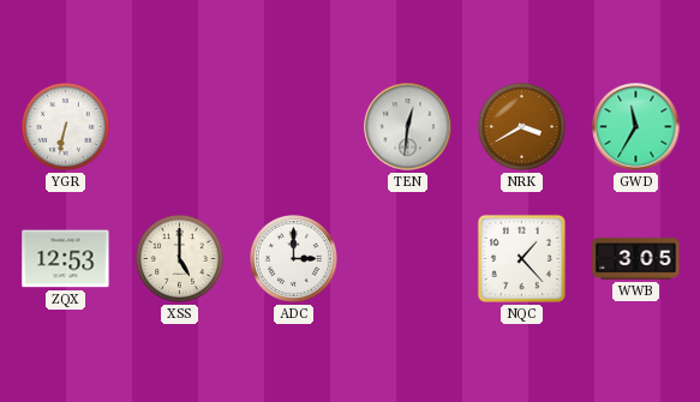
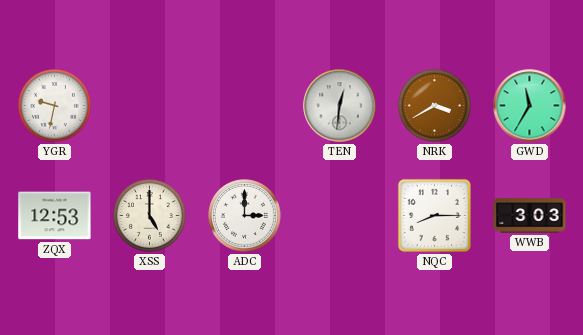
YGR: 6:32 -> 9:32 (55, 106)
NQC: 1:23 -> 8:15 (434, 215)
WWB: 3:05 -> 3:03 (530, 216)
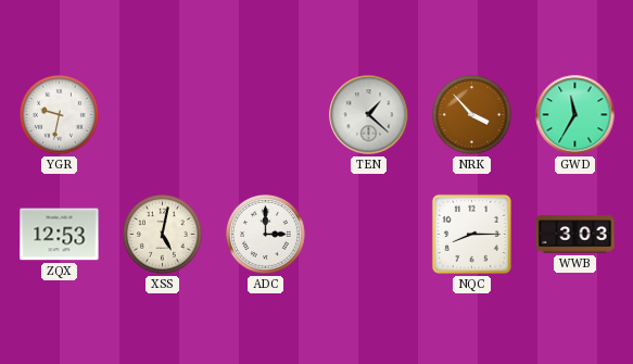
TEN: 12:31 -> 1:22 (369, 115)
NRK: 3:40 -> 3:53 (472, 115)
XSS: 5:00 -> 5:02 (163, 235)
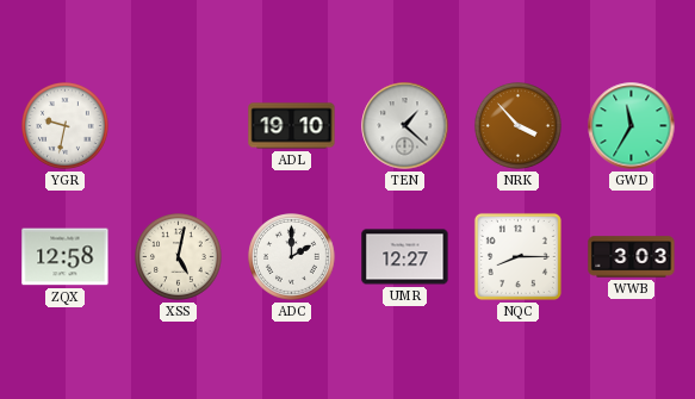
ADL: none -> 19:10 (292, 126)
ZQX: 12:53 -> 12:58 (66, 257)
ADC: 3:00 -> 2:00 (292, 257)
UMR: none -> 12:27 (405, 257)
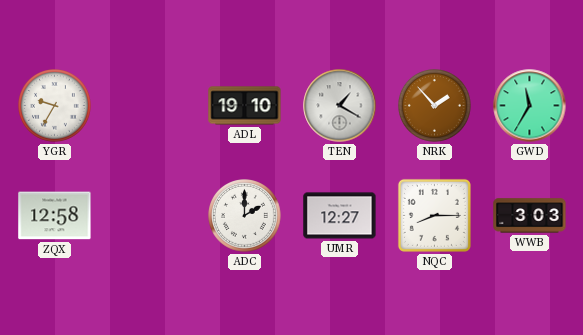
YGR: 9:32 -> 9:35 (55, 106)
TEN: 1:22 -> 1:20 (340, 106)
NRK: 3:53 -> 1:53 (435, 106)
XSS: 5:02 -> none (179, 257)
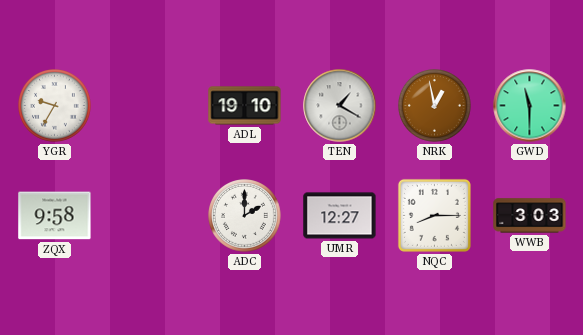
NRK: 1:53 -> 12:58 (435, 106)
GWD: 11:35 -> 11:30 (530, 106)
ZQX: 12:58 -> 9:58 (55, 216)
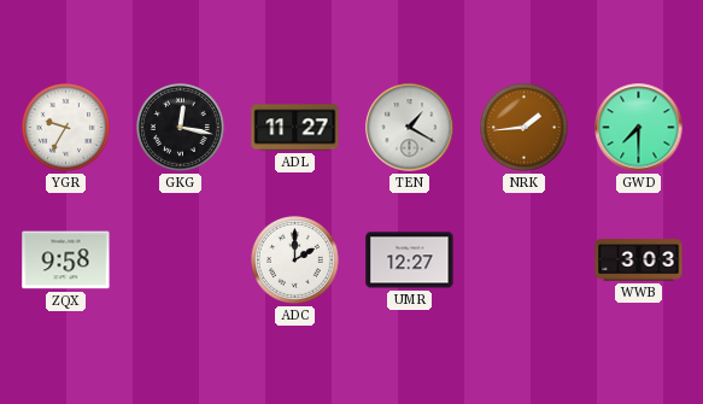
GKG: none -> 12:17 (181, 128)
ADL: 19:10 -> 11:27 (295, 128)
NRK: 12:58 -> 1:44 (525, 128)
GWD: 11:30 -> 7:30 (639, 128)
NQC: 8:15 -> none (434, 215)
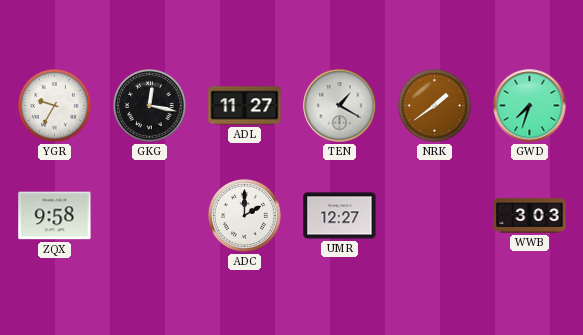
NRK: 1:44 -> 1:39 (435, 106)
GWD: 7:30 -> 7:33 (530, 106)
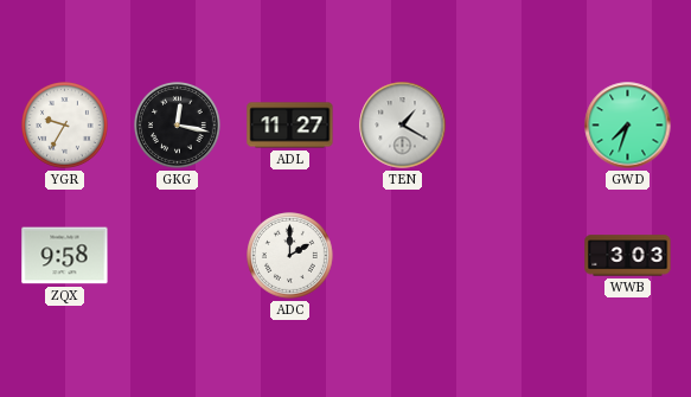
NRK: 1:39 -> none (435, 106)
UMR: 12:27 -> none (340, 216)
